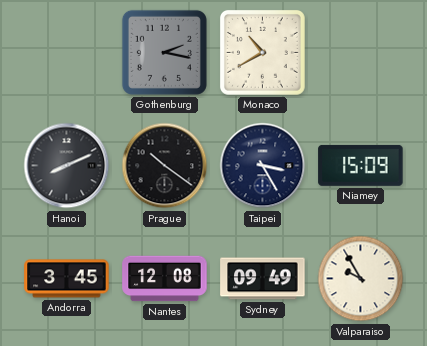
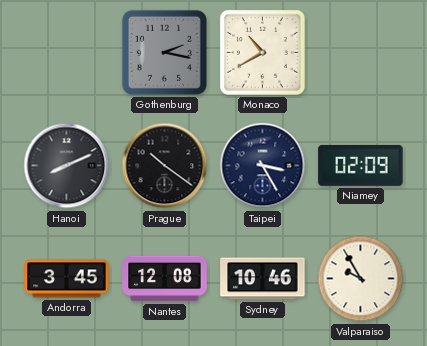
Niamey: 15:09 -> 02:09 (361, 165)
Sydney: 09:49 -> 10:46 (263, 279)
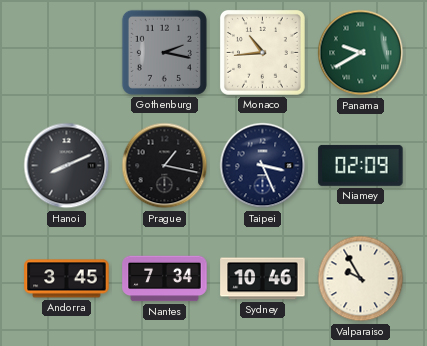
Monaco: 10:40 -> 10:44 (262, 52)
Panama: none -> 9:40 (361, 53)
Prague: 10:21 -> 1:17 (165, 166)
Taipei: 3:25 -> 3:26 (263, 166)
Nantes: 12:08 -> 7:34 (165, 279)
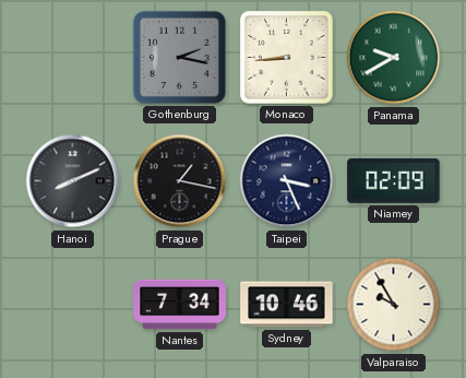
Monaco: 10:44 -> 8:44 (286, 57)
Andorra: 3:45 -> none (67, 279)
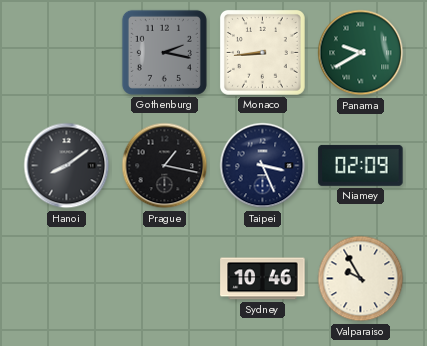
Hanoi: 8:11 -> 8:09 (67, 166)
Nantes: 7:34 -> none (180, 305)
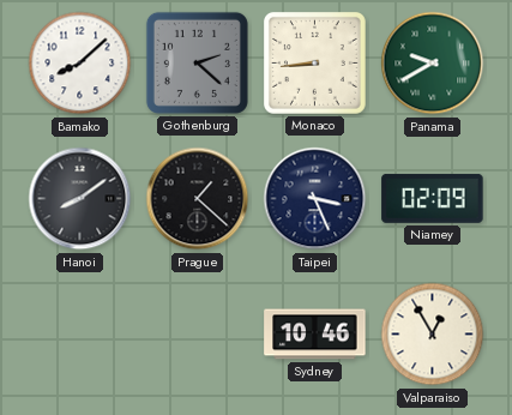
Bamako: none -> 8:08 (80, 64)
Gothenburg: 2:17 -> 2:22 (197, 62)
Prague: 1:17 -> 1:22 (198, 199)
Valparaiso: 9:55 -> 12:55 (433, 335)
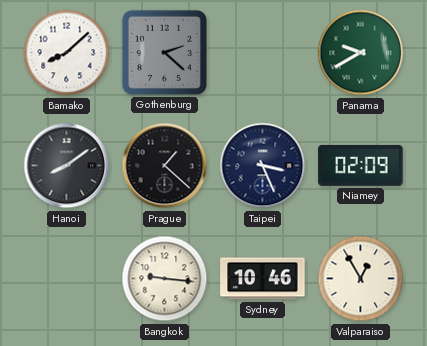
Monaco: 8:44 -> none (314, 62)
Bangkok: none -> 9:16 (165, 279)
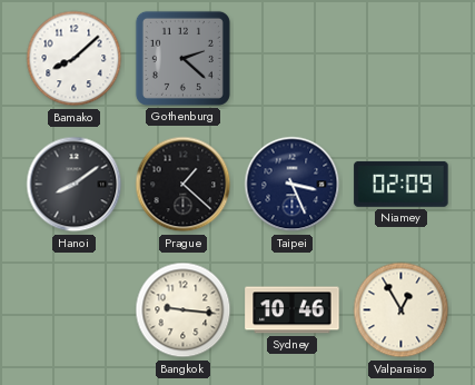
Panama: 9:40 -> none (361, 53)
